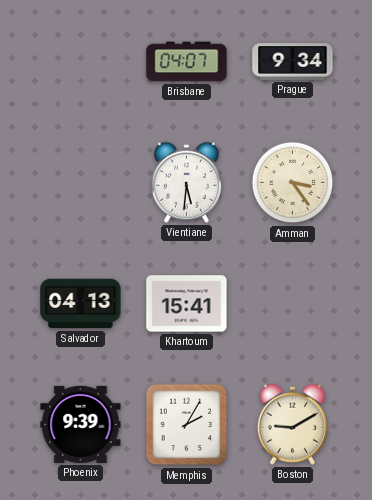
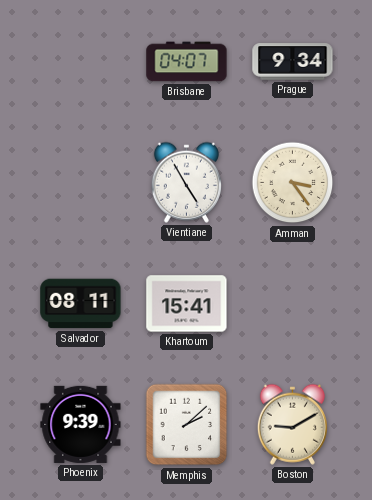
Vientiane: 5:31 -> 4:55 (186, 182)
Salvador: 04:13 -> 08:11 (81, 304)
Memphis: 2:05 -> 2:08 (187, 425)
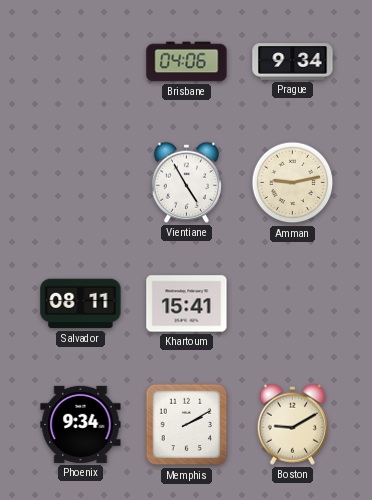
Brisbane: 04:07 -> 04:06 (187, 62)
Amman: 3:24 -> 9:13 (293, 183)
Phoenix: 9:39 -> 9:34 (81, 424)
Memphis: 2:08 -> 2:10 (187, 425)
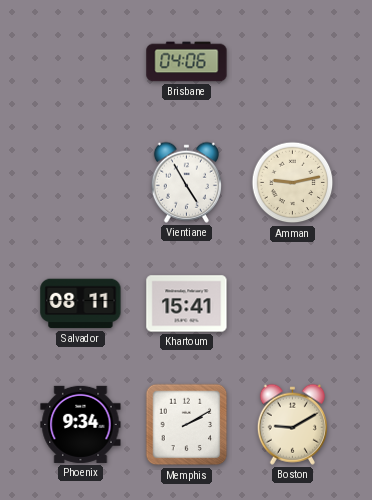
Prague: 9:34 -> none (293, 62)
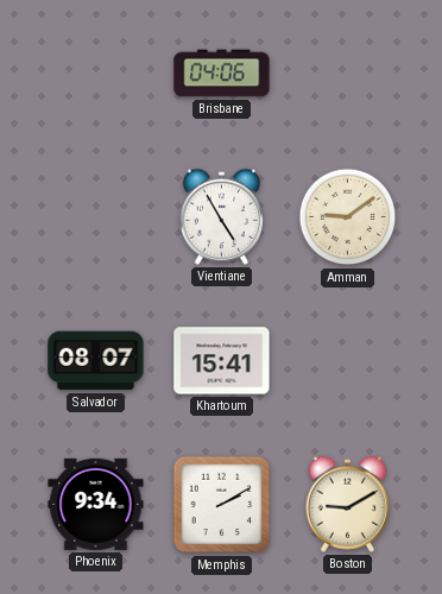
Amman: 9:13 -> 9:09 (348, 217)
Salvador: 08:11 -> 08:07 (96, 361)
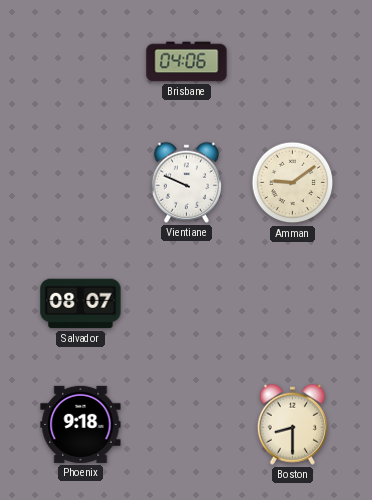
Vientiane: 4:55 -> 9:49 (186, 182)
Khartoum: 15:41 -> none (222, 361)
Phoenix: 9:34 -> 9:18 (81, 424)
Memphis: 2:10 -> none (222, 505)
Boston: 9:10 -> 8:30 (292, 424)
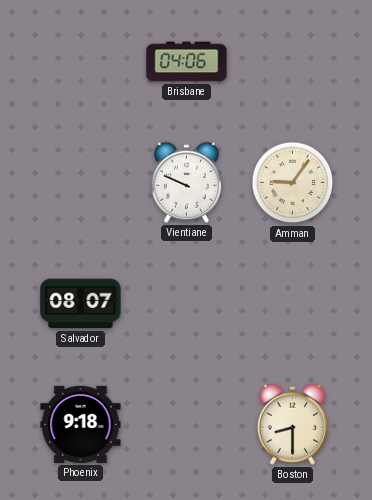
Amman: 9:09 -> 9:06 (293, 183)
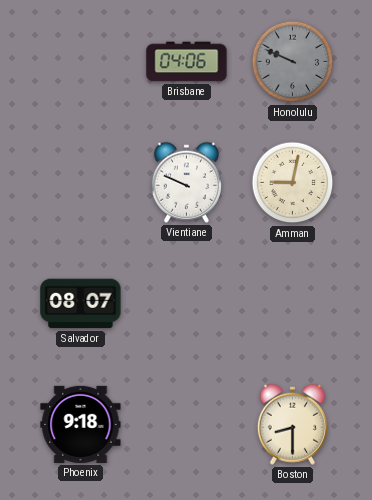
Honolulu: none -> 9:49 (293, 62)
Amman: 9:06 -> 9:02 (293, 183)
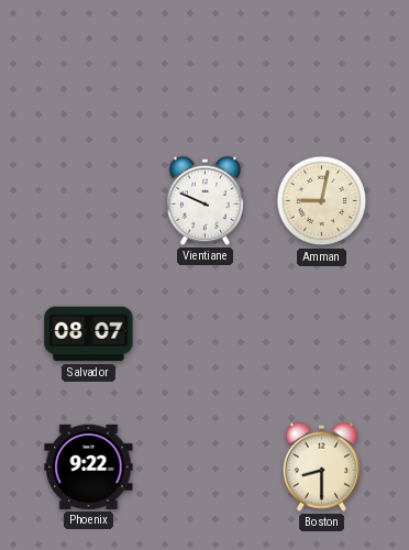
Brisbane: 04:06 -> none (187, 62)
Honolulu: 9:49 -> none (293, 62)
Phoenix: 9:18 -> 9:22 (89, 466)
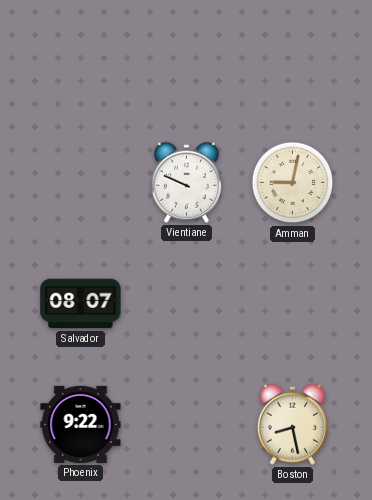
Boston: 8:30 -> 8:28 (292, 424)
